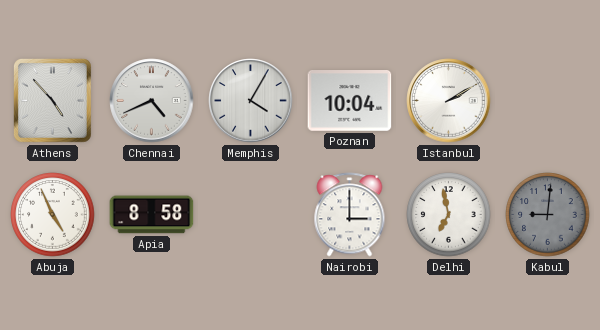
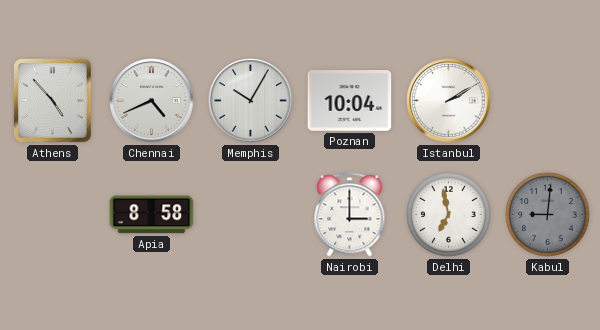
Memphis: 4:05 -> 10:05 (251, 101)
Abuja: 4:56 -> none (53, 215)
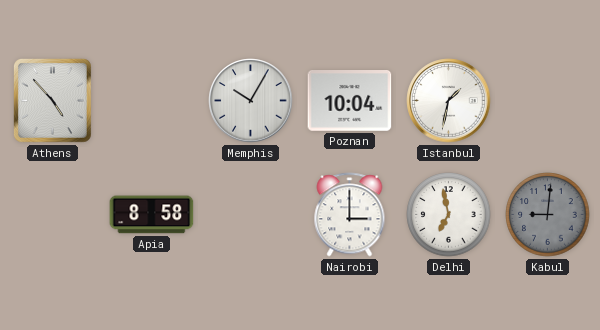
Chennai: 4:41 -> none (152, 101)
Istanbul: 2:10 -> 1:32 (449, 101)
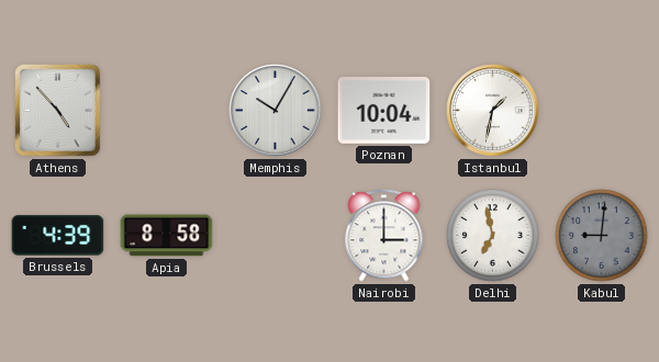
Brussels: none -> 4:39 (58, 236)
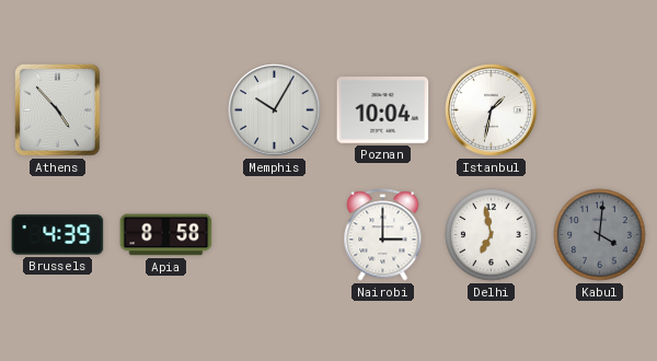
Kabul: 9:01 -> 4:01 (600, 235)
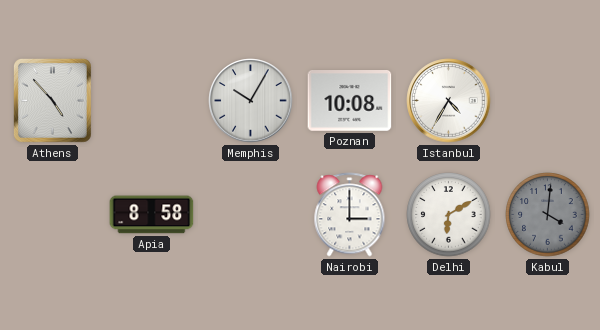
Poznan: 10:04 -> 10:08 (350, 101)
Istanbul: 1:32 -> 4:35 (449, 101)
Brussels: 4:39 -> none (58, 235)
Delhi: 6:58 -> 6:10 (449, 215)
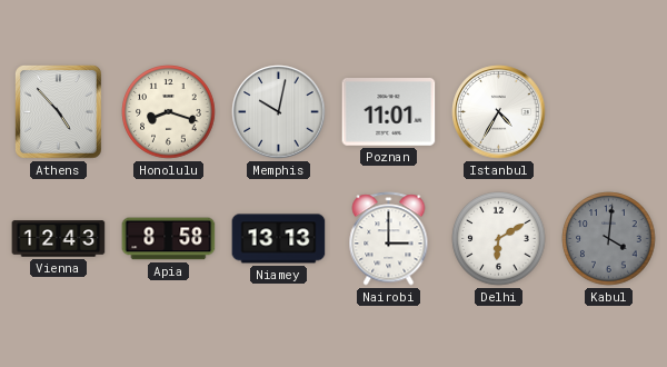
Honolulu: none -> 8:18 (169, 112)
Memphis: 10:05 -> 10:02 (279, 112)
Poznan: 10:08 -> 11:01 (389, 112)
Vienna: none -> 12:43 (59, 239)
Niamey: none -> 13:13 (279, 239)
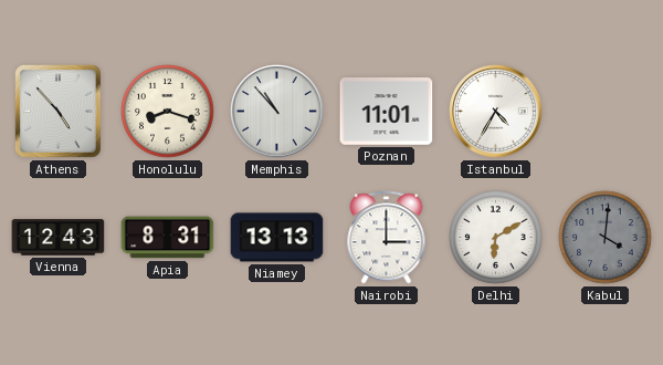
Memphis: 10:02 -> 10:53 (277, 112)
Apia: 8:58 -> 8:31 (168, 238)
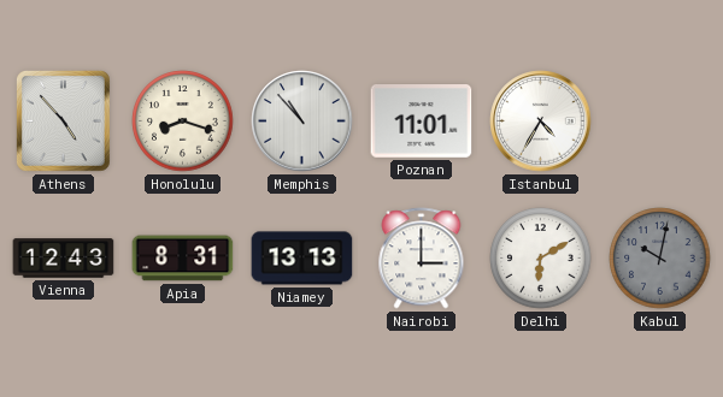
Kabul: 4:01 -> 10:02 (660, 259)
